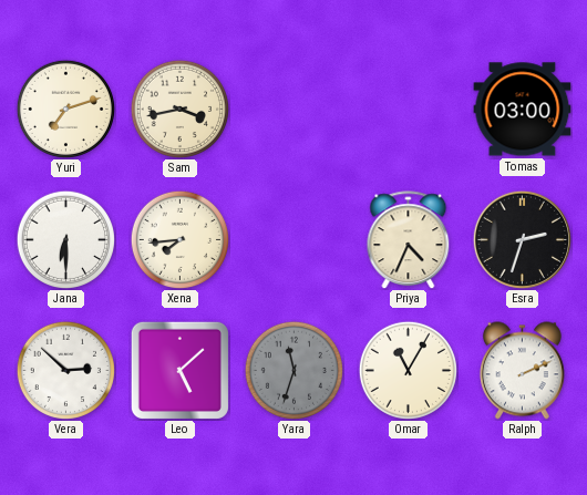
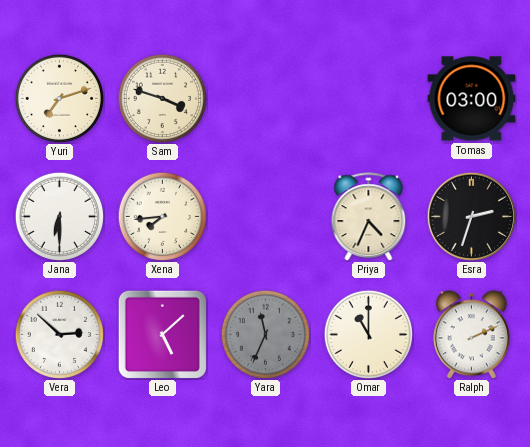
Sam: 3:43 -> 3:48 (162, 98)
Yara: 11:33 -> 11:34 (265, 334)
Omar: 11:05 -> 11:00 (368, 334)
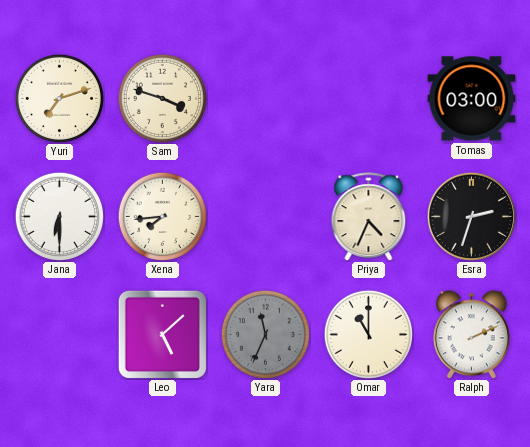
Vera: 2:52 -> none (59, 334)
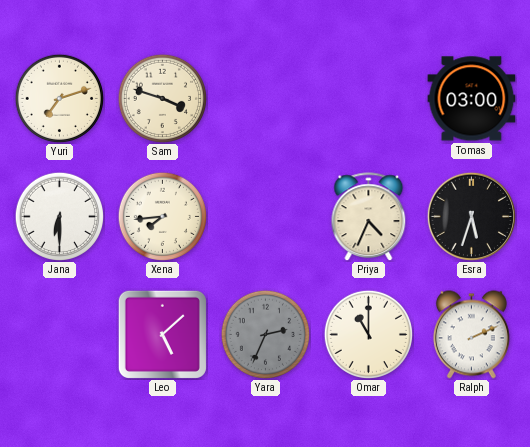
Esra: 2:33 -> 5:33 (471, 216)
Yara: 11:34 -> 2:34 (265, 334)
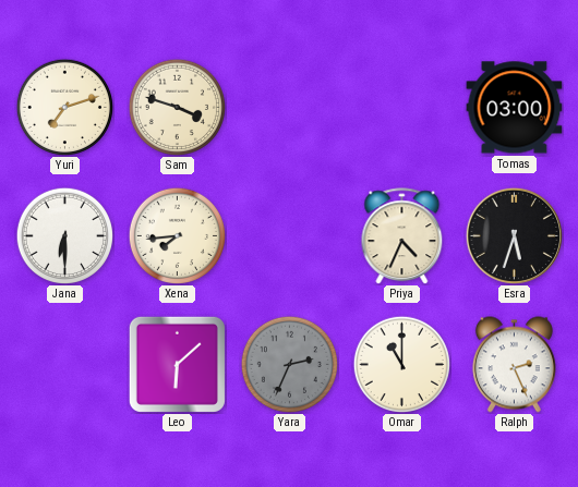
Leo: 5:08 -> 6:08 (177, 364)
Ralph: 2:11 -> 2:26 (514, 365)
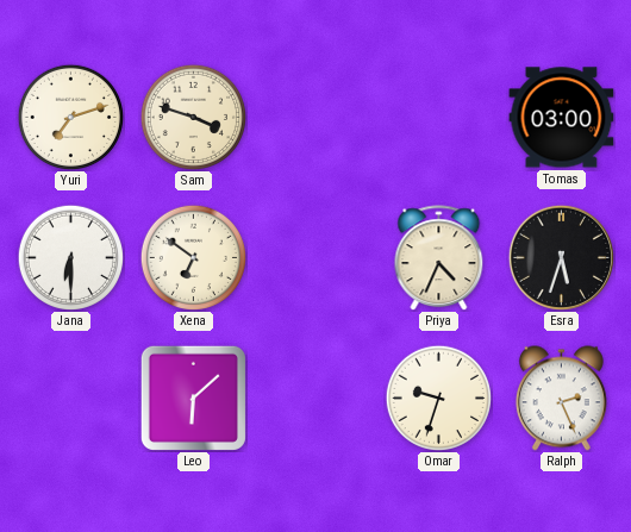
Xena: 7:44 -> 6:51 (193, 257)
Yara: 2:34 -> none (289, 364)
Omar: 11:00 -> 9:33 (438, 398)
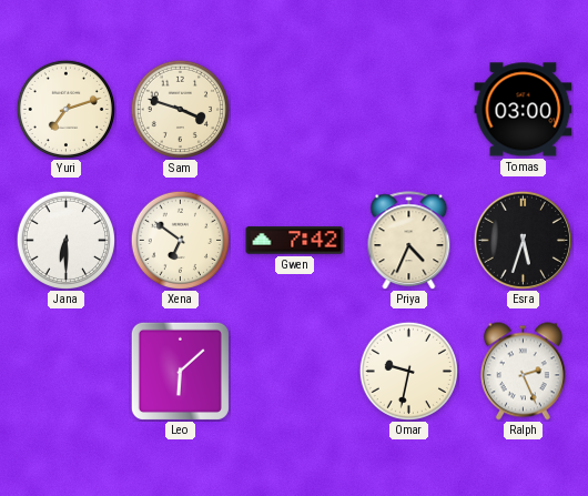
Gwen: none -> 7:42 (295, 241)
Omar: 9:33 -> 9:32 (408, 371)
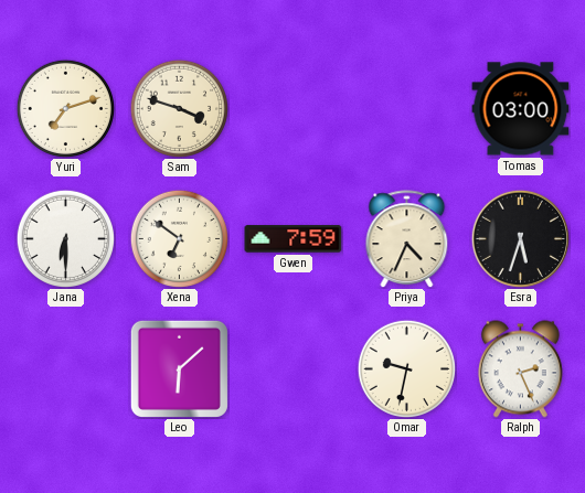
Gwen: 7:42 -> 7:59 (294, 239)
